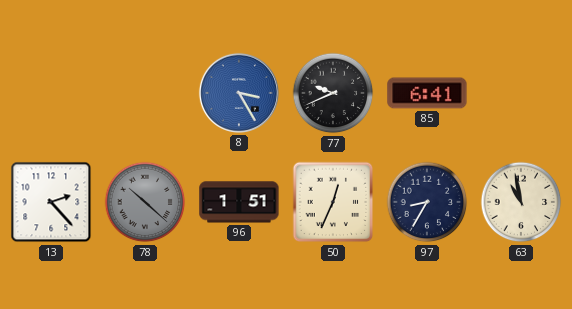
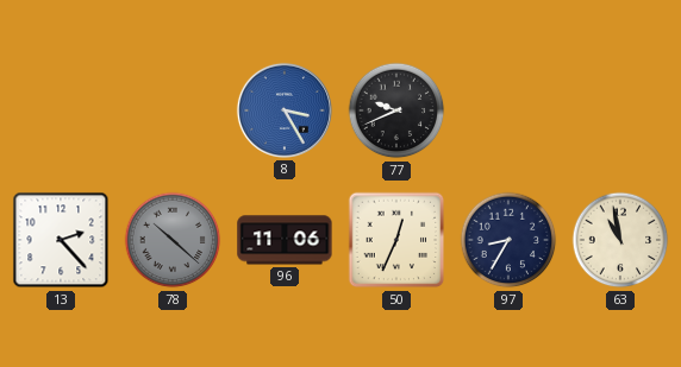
85: 6:41 -> none (427, 93)
96: 1:51 -> 11:06 (285, 240)
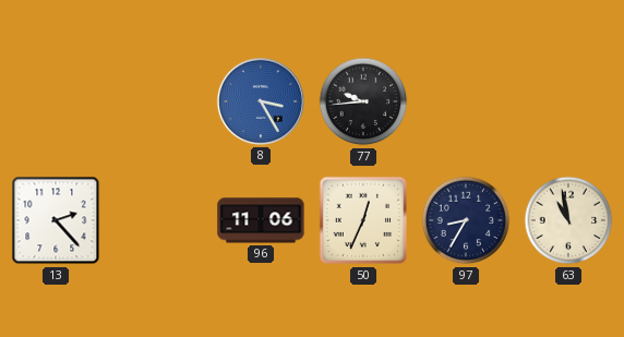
77: 9:41 -> 9:44 (363, 101)
78: 10:22 -> none (173, 240)
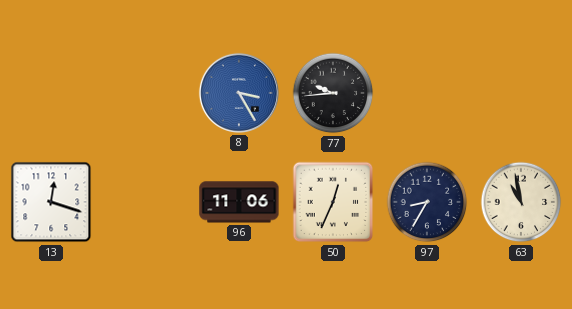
13: 2:23 -> 12:18 (51, 202)
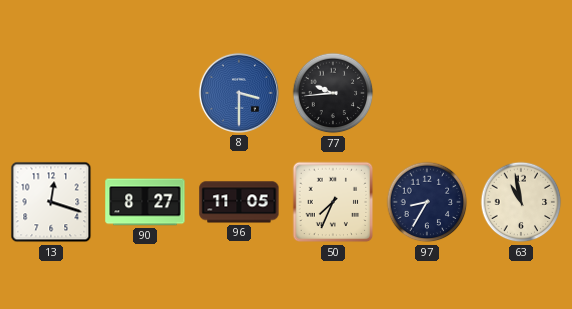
8: 3:25 -> 3:30 (239, 93)
90: none -> 8:27 (145, 202)
96: 11:06 -> 11:05 (239, 202)
50: 12:34 -> 7:34 (333, 202)
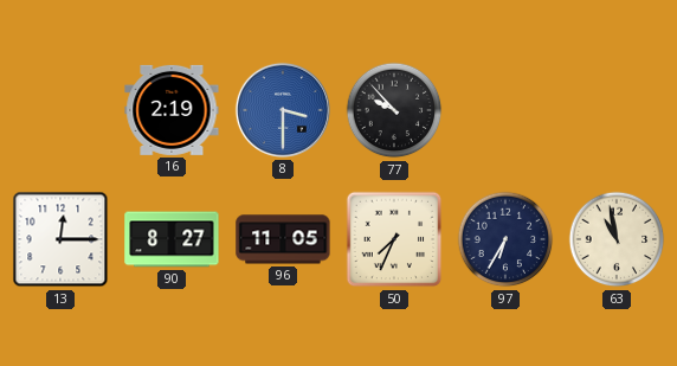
16: none -> 2:19 (172, 110)
77: 9:44 -> 9:53 (394, 110)
13: 12:18 -> 12:15 (60, 239)
97: 8:35 -> 6:35 (505, 239)
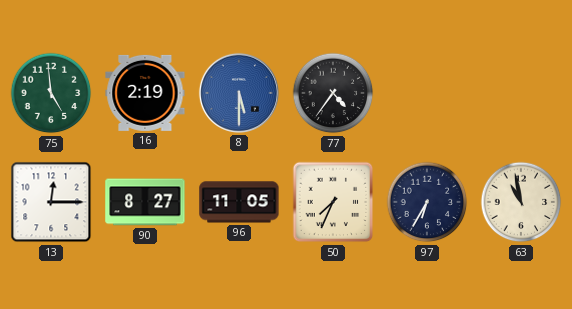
75: none -> 4:59 (51, 93)
8: 3:30 -> 5:30 (239, 93)
77: 9:53 -> 4:36 (333, 93)
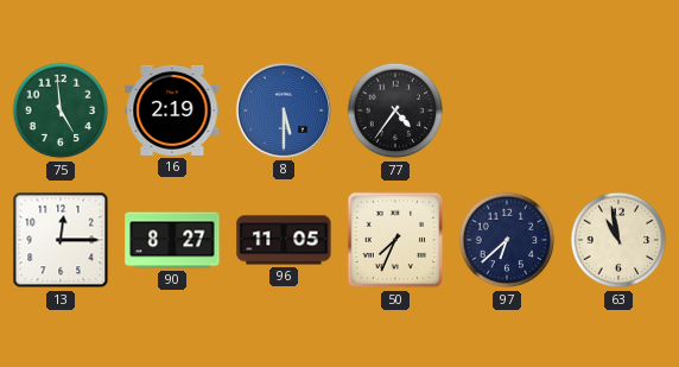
97: 6:35 -> 6:38 (507, 240)
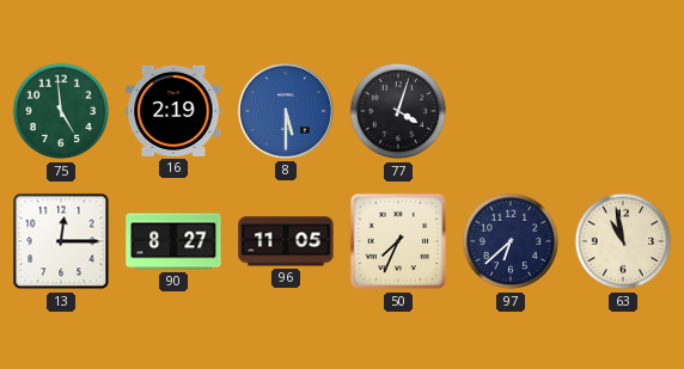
77: 4:36 -> 4:03 (398, 111)
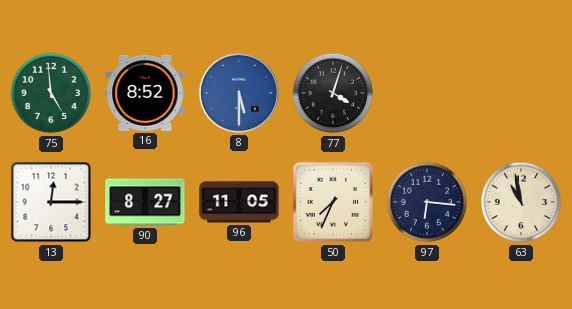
16: 2:19 -> 8:52 (145, 93)
97: 6:38 -> 6:16 (427, 202)
